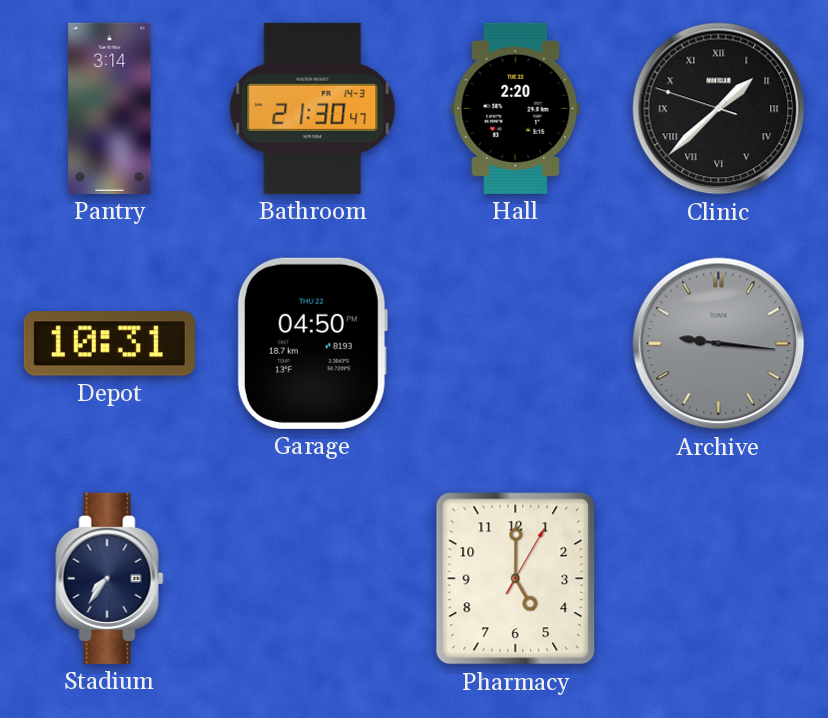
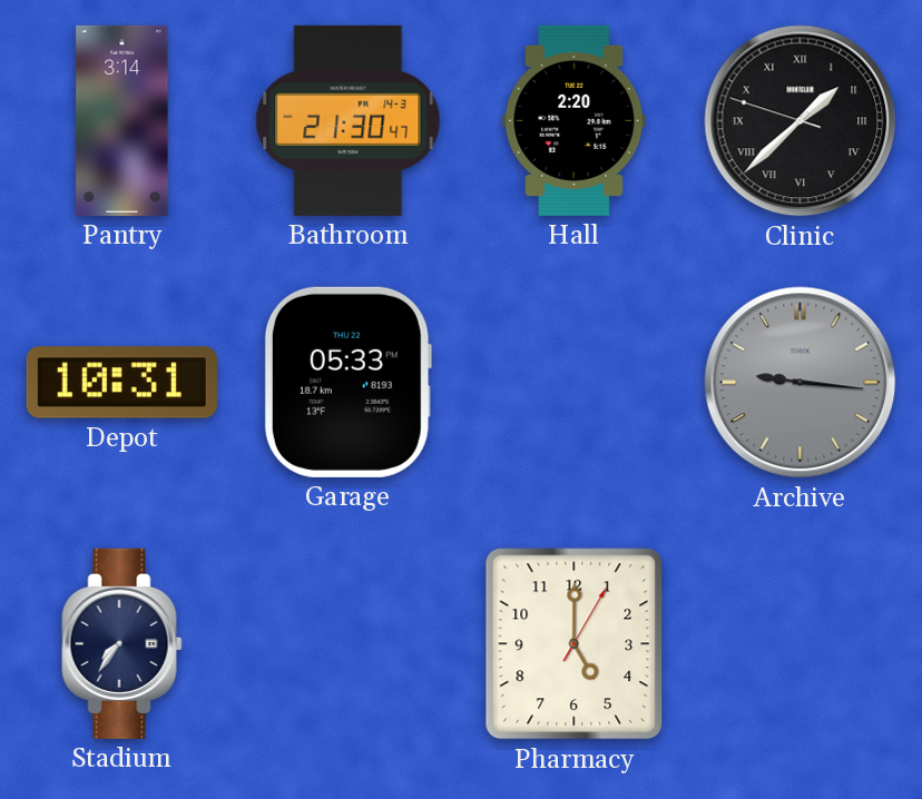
Garage: 04:50 -> 05:33 (347, 382)
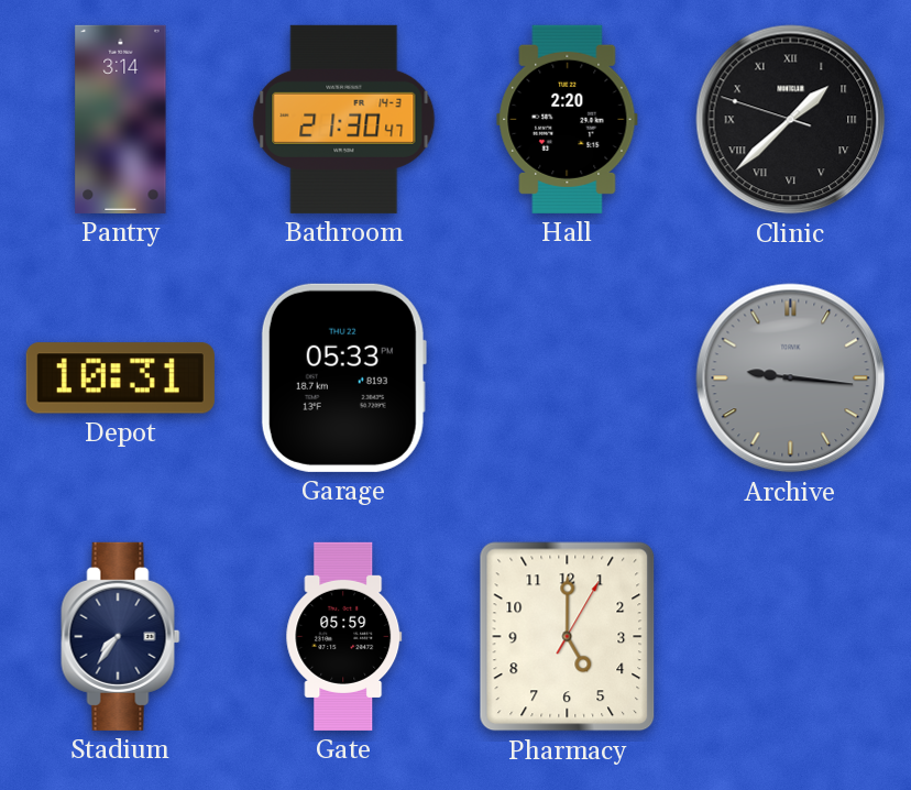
Gate: none -> 05:59 (344, 636)
